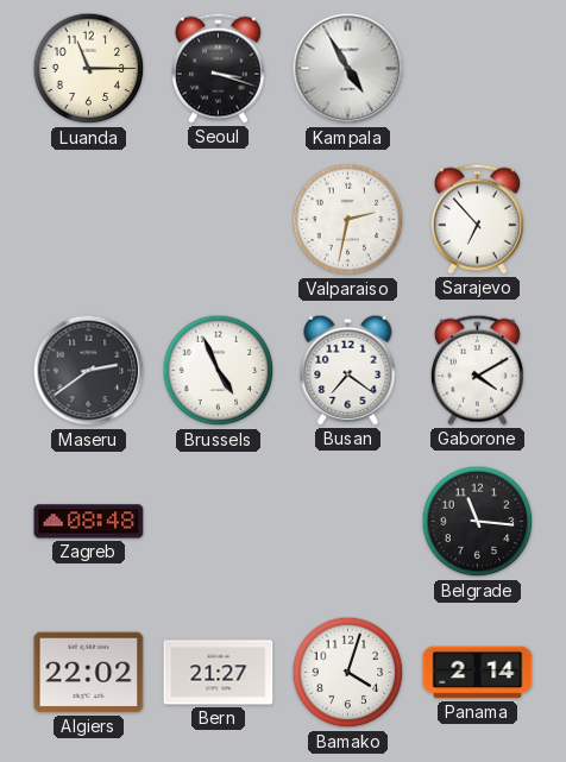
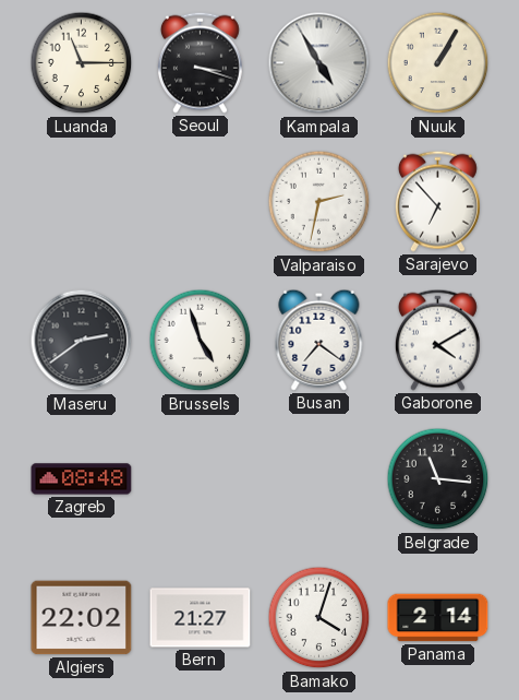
Nuuk: none -> 1:05 (438, 63)
Brussels: 4:56 -> 4:57 (201, 341)
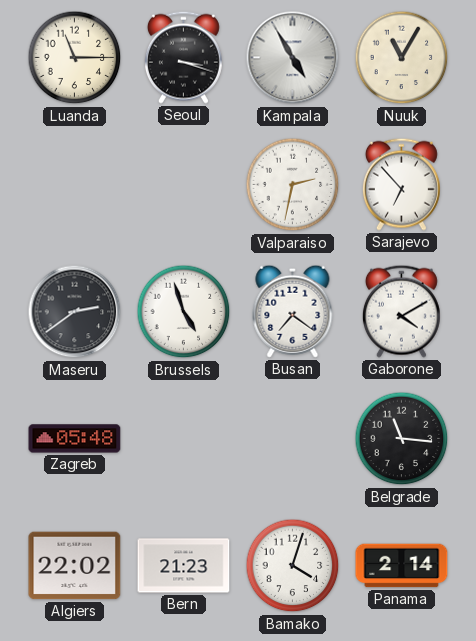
Nuuk: 1:05 -> 11:05 (402, 58)
Zagreb: 08:48 -> 05:48 (75, 439)
Bern: 21:27 -> 21:23 (184, 566)
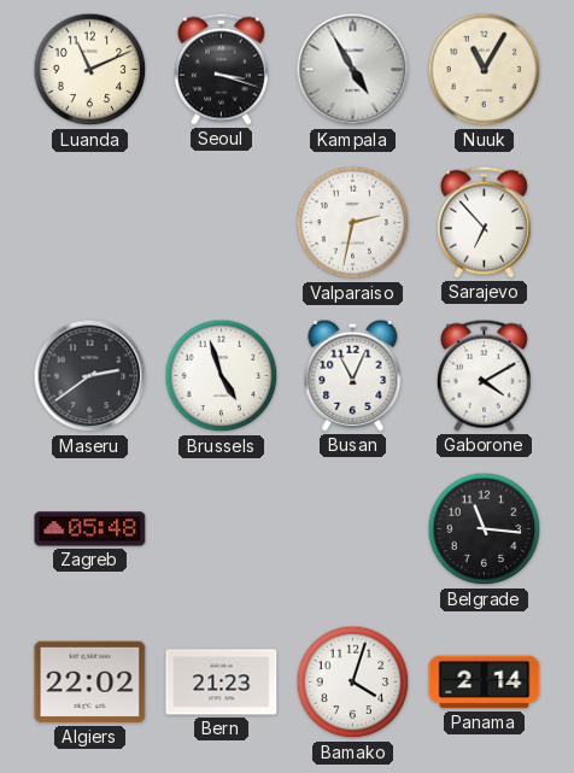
Luanda: 11:15 -> 11:11 (90, 70)
Busan: 7:21 -> 11:04 (353, 375)
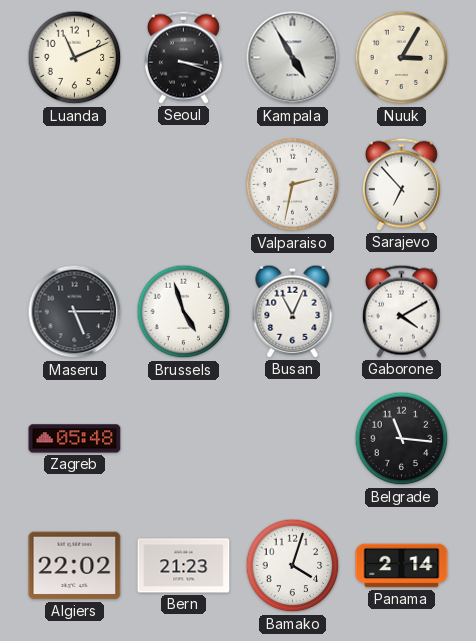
Nuuk: 11:05 -> 3:05 (402, 58)
Maseru: 2:39 -> 5:15 (75, 312)
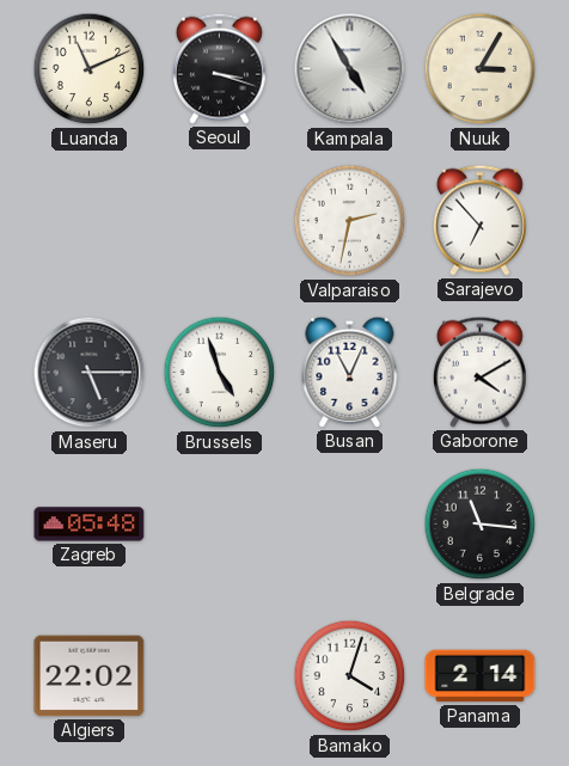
Bern: 21:23 -> none (184, 566)
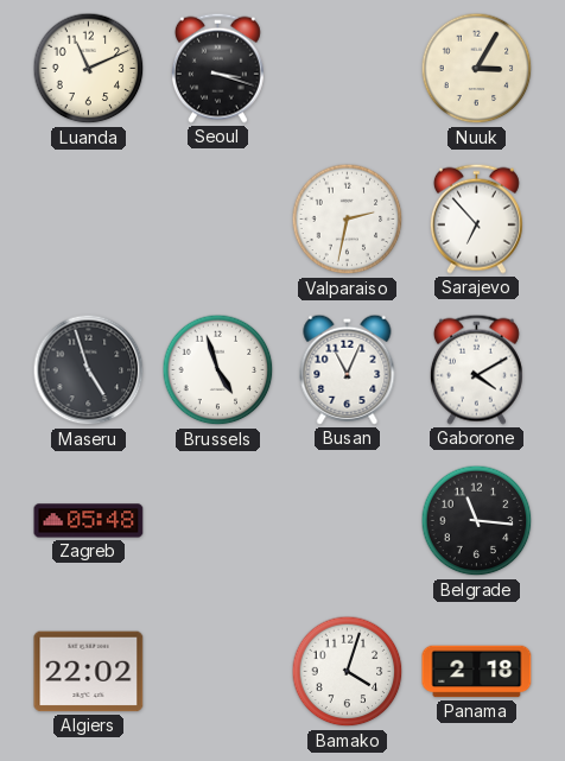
Kampala: 4:55 -> none (350, 69)
Maseru: 5:15 -> 4:57 (89, 370)
Panama: 2:14 -> 2:18 (477, 672)
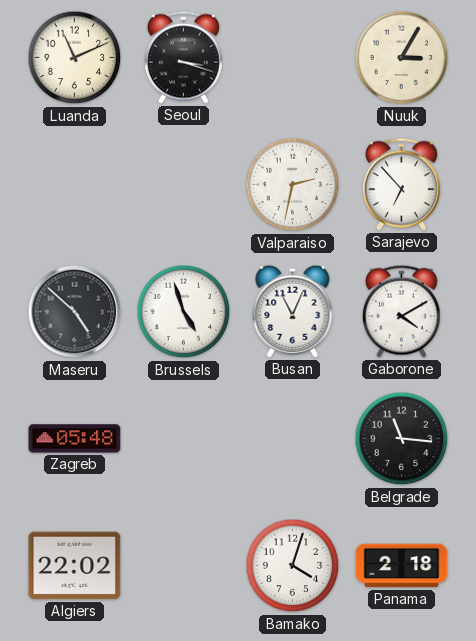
Maseru: 4:57 -> 4:52 (75, 312)
